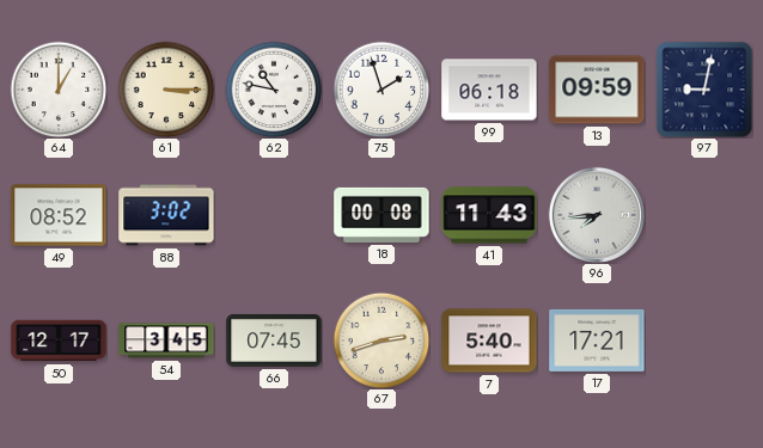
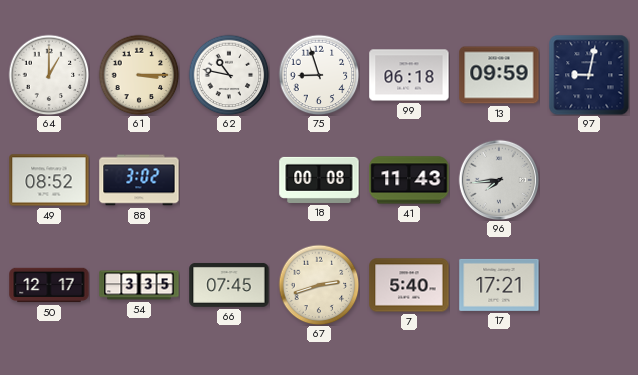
75: 1:57 -> 8:57 (319, 75)
54: 3:45 -> 3:35 (139, 285)
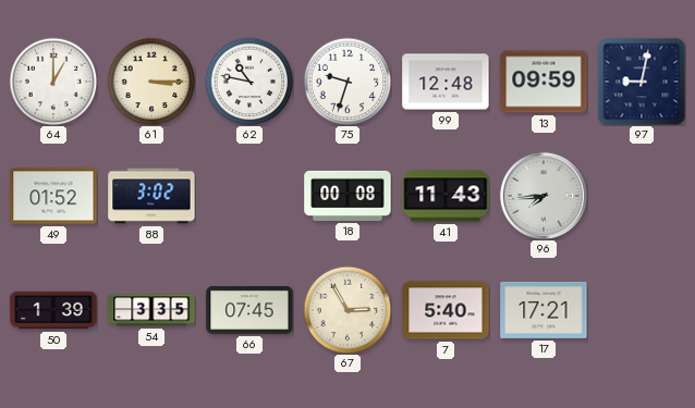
75: 8:57 -> 9:33 (347, 82)
99: 06:18 -> 12:48 (446, 82)
49: 08:52 -> 01:52 (53, 196)
50: 12:17 -> 1:39 (53, 310)
67: 2:42 -> 2:55 (347, 310)
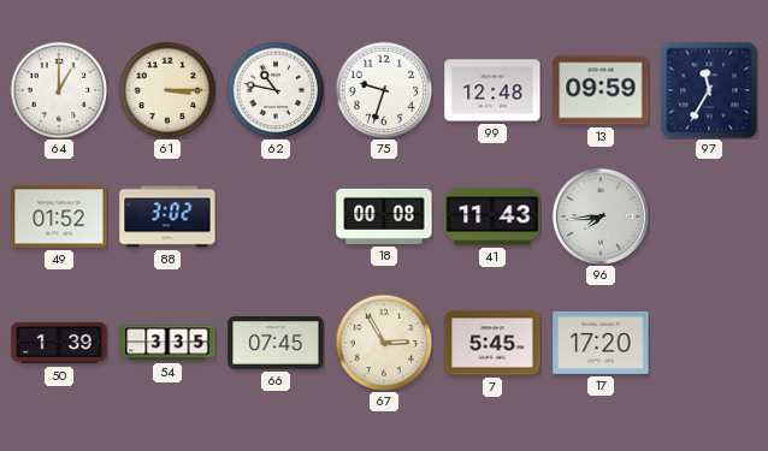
97: 9:02 -> 11:35 (709, 90)
7: 5:40 -> 5:45 (492, 343)
17: 17:21 -> 17:20 (601, 343)
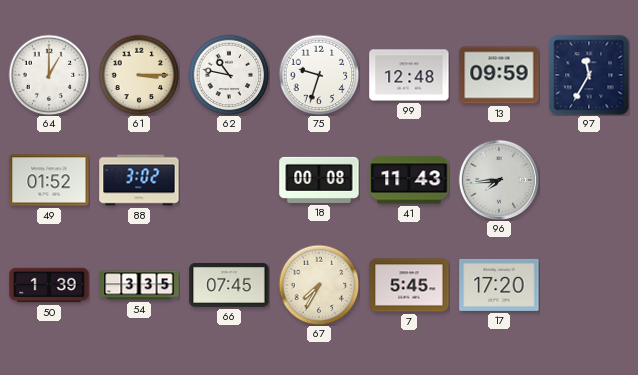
67: 2:55 -> 7:35 (319, 285)
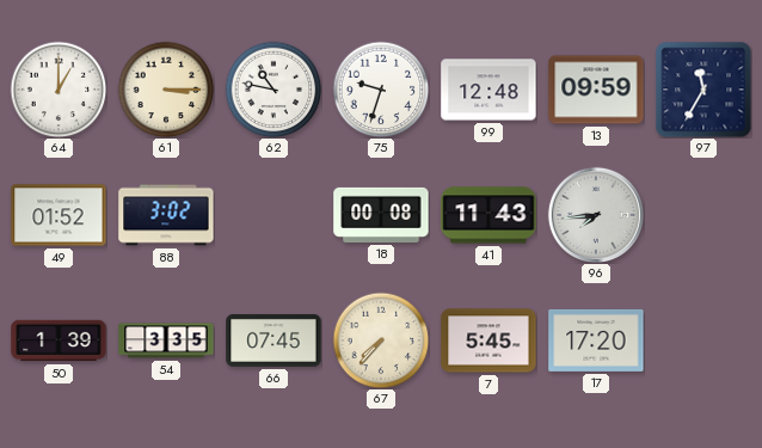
67: 7:35 -> 7:37 (381, 340)
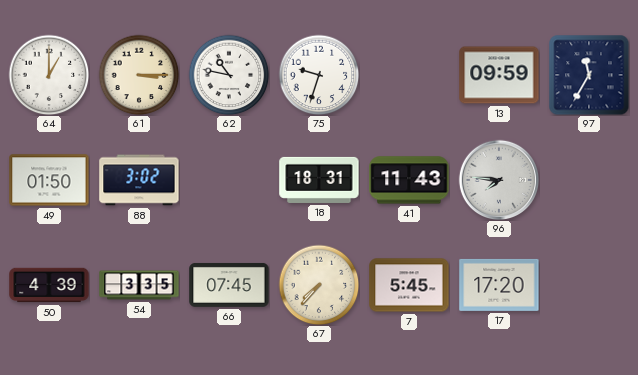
99: 12:48 -> none (488, 90)
49: 01:52 -> 01:50 (49, 180)
18: 00:08 -> 18:31 (319, 180)
96: 7:44 -> 7:46 (498, 179)
50: 1:39 -> 4:39 (49, 285)
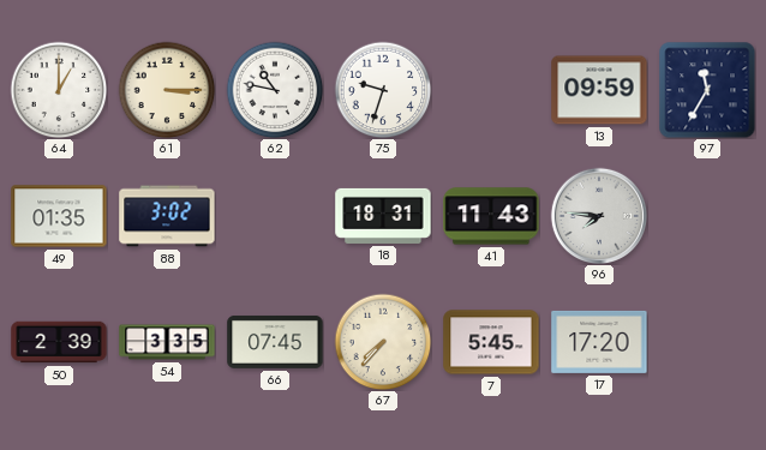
49: 01:50 -> 01:35 (59, 216)
50: 4:39 -> 2:39 (59, 342)
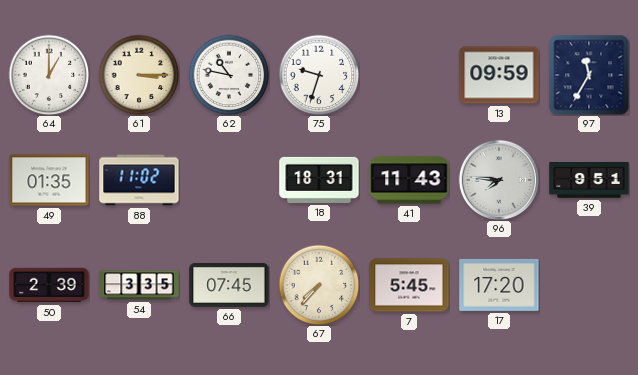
88: 3:02 -> 11:02 (139, 180)
39: none -> 9:51 (589, 181)
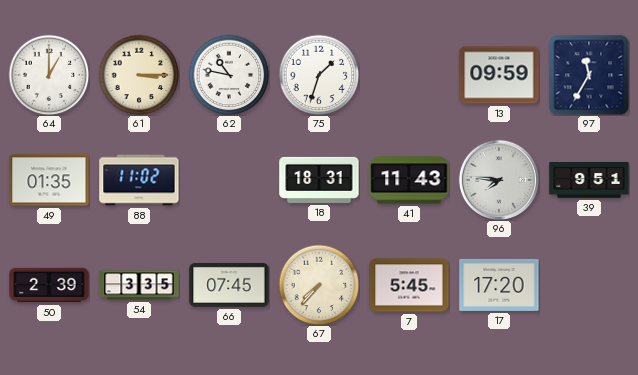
75: 9:33 -> 1:33 (319, 75)
